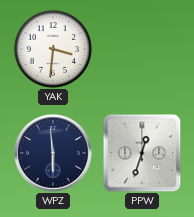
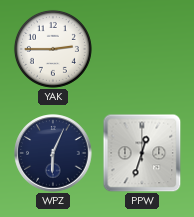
YAK: 3:31 -> 2:45 (53, 49)
WPZ: 5:59 -> 6:04 (53, 153)
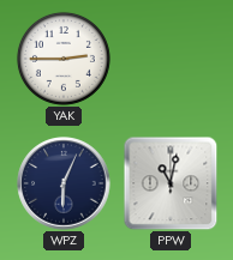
PPW: 12:33 -> 11:02 (171, 183)
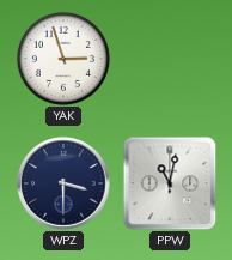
YAK: 2:45 -> 2:57 (63, 59)
WPZ: 6:04 -> 3:30 (63, 183)
